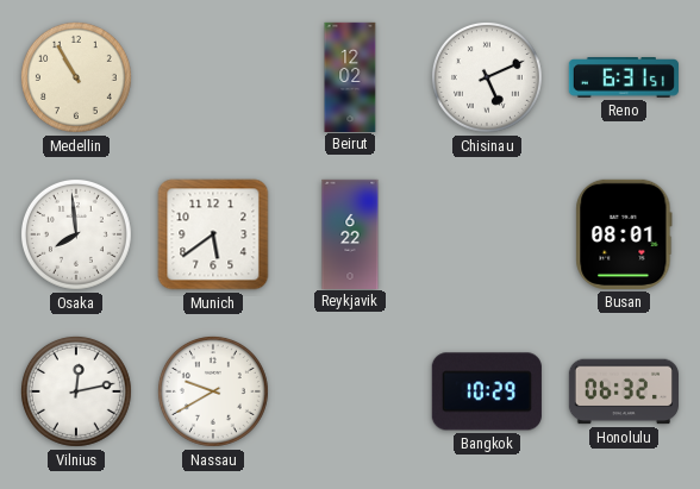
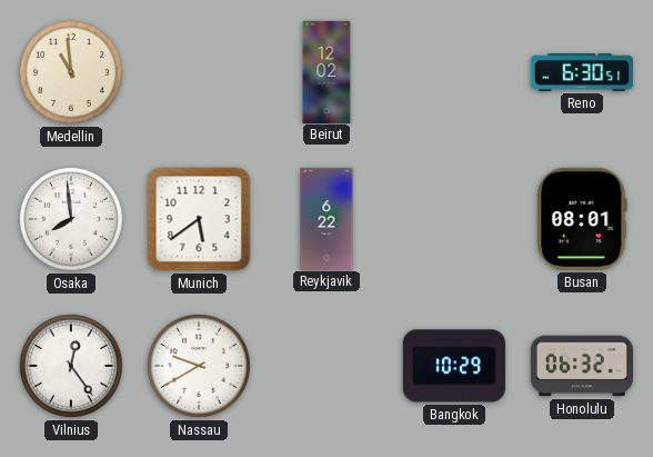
Medellin: 10:55 -> 10:59 (71, 72)
Chisinau: 5:11 -> none (487, 77)
Reno: 6:31 -> 6:30 (582, 72)
Vilnius: 12:13 -> 12:24 (71, 366)
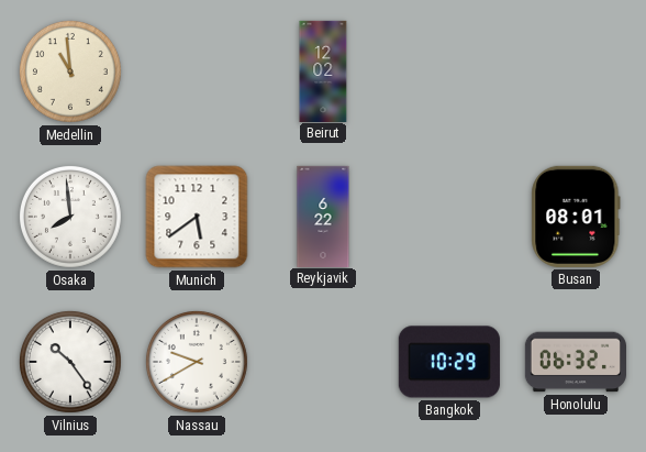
Reno: 6:30 -> none (582, 72)
Vilnius: 12:24 -> 10:24 (70, 362)
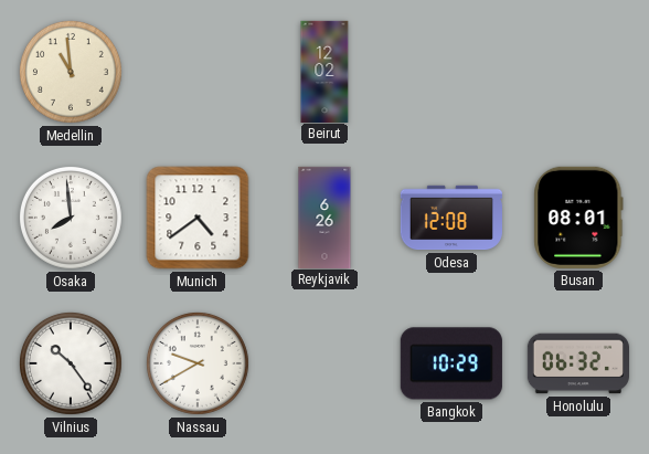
Munich: 5:39 -> 4:39 (198, 218)
Reykjavik: 6:22 -> 6:26 (324, 217)
Odesa: none -> 12:08 (450, 218)
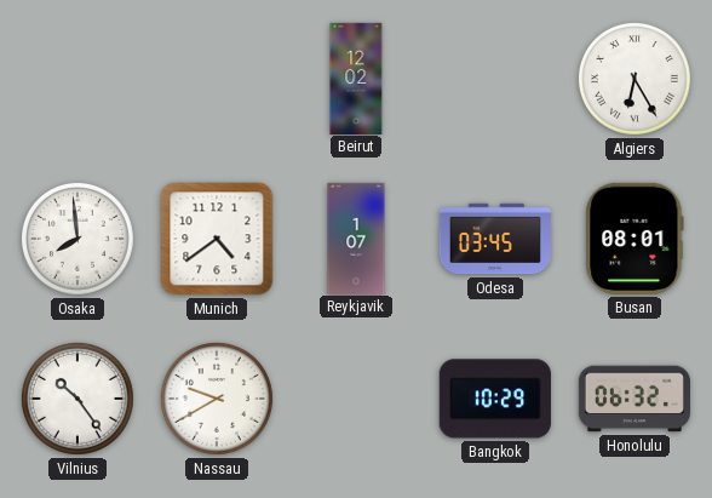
Medellin: 10:59 -> none (71, 72)
Algiers: none -> 6:25 (635, 79)
Reykjavik: 6:26 -> 1:07 (356, 237)
Odesa: 12:08 -> 03:45 (494, 239)
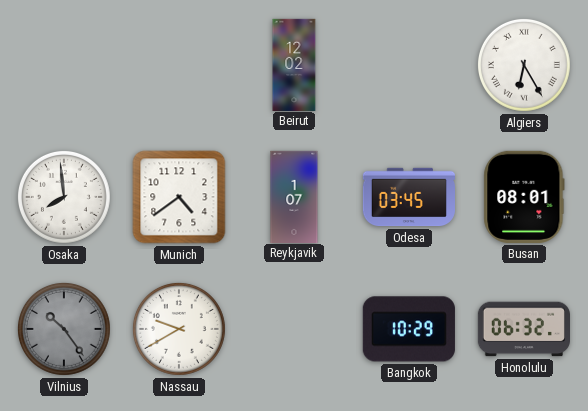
Vilnius dial: white -> grey (64, 329)
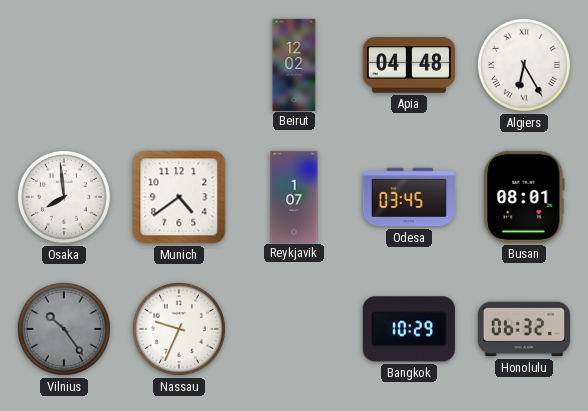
Apia: none -> 04:48 (409, 65)
Nassau: 9:40 -> 9:34 (179, 329)
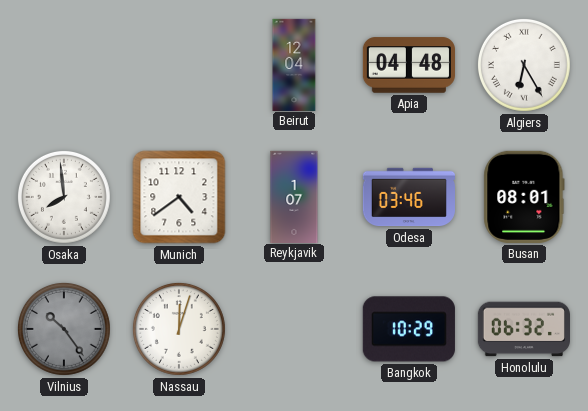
Beirut: 12:02 -> 12:04 (294, 64)
Odesa: 03:45 -> 03:46 (408, 197)
Nassau: 9:34 -> 12:03 (179, 329)
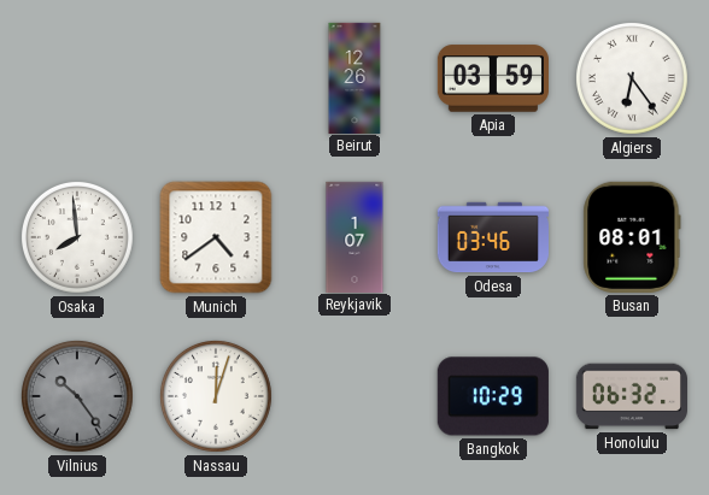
Beirut: 12:04 -> 12:26 (354, 77)
Apia: 04:48 -> 03:59 (493, 78)
Algiers: 6:25 -> 6:24 (632, 78)
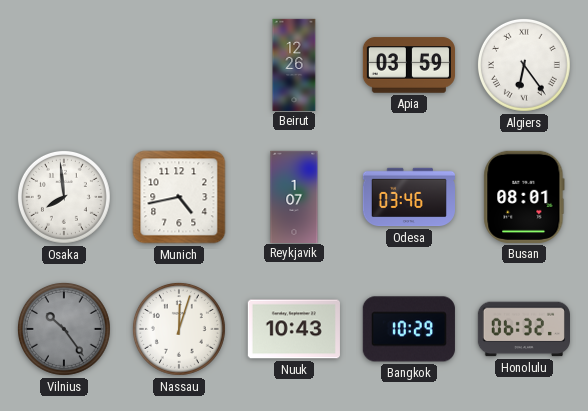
Munich: 4:39 -> 4:43 (179, 197)
Nuuk: none -> 10:43 (294, 329)
